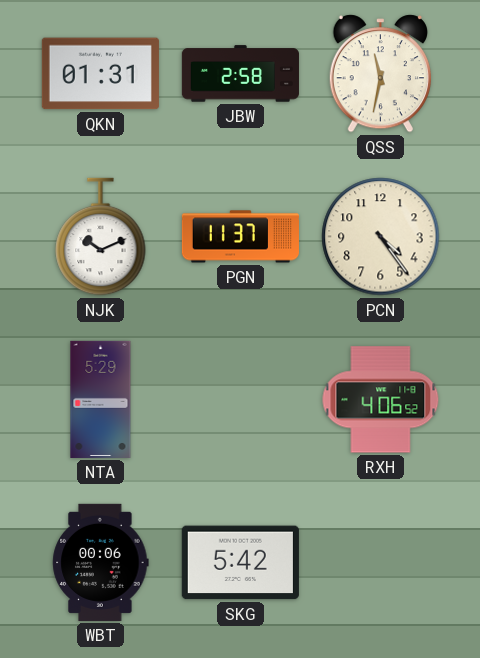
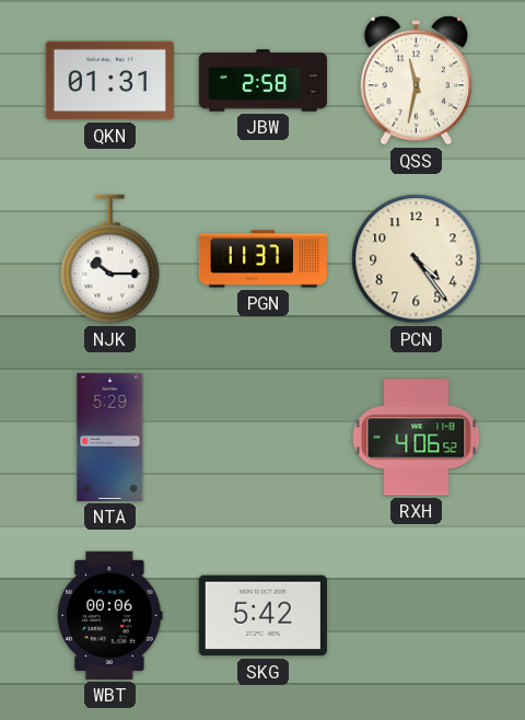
NJK: 10:11 -> 10:15 (110, 259)
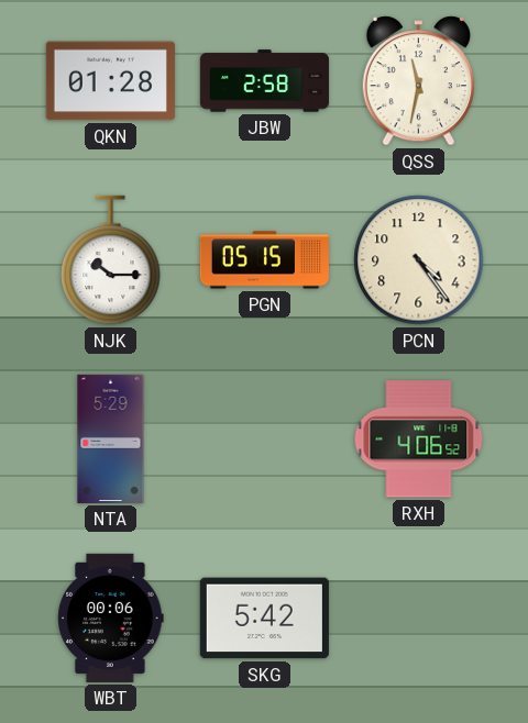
QKN: 01:31 -> 01:28 (110, 81)
PGN: 11:37 -> 05:15 (264, 260)
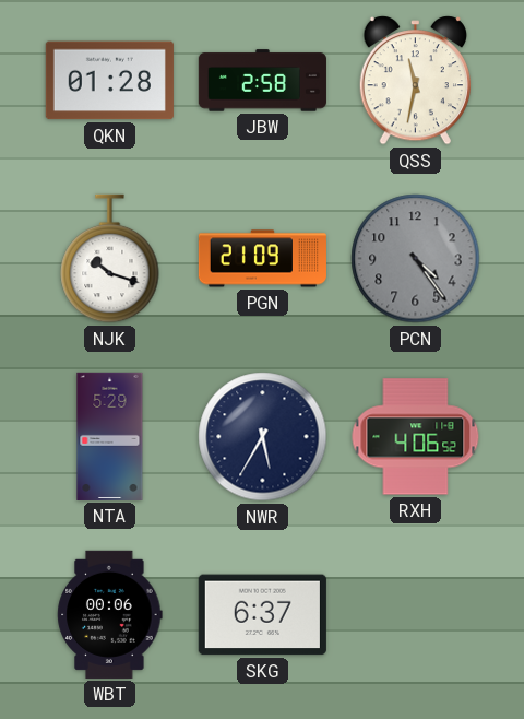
NJK: 10:15 -> 10:18 (110, 259)
PGN: 05:15 -> 21:09 (262, 259)
PCN dial: cream -> grey (416, 259)
NWR: none -> 5:35 (263, 437)
SKG: 5:42 -> 6:37 (262, 615)
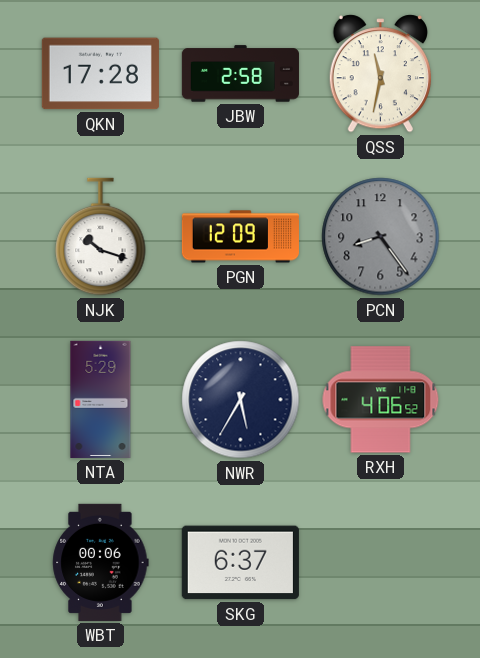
QKN: 01:28 -> 17:28 (100, 74)
PGN: 21:09 -> 12:09 (240, 237)
PCN: 4:24 -> 8:24 (381, 237)
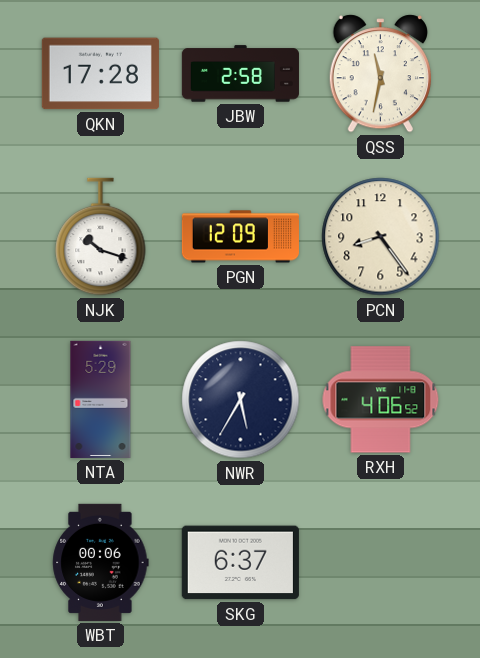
PCN dial: grey -> cream (381, 237)
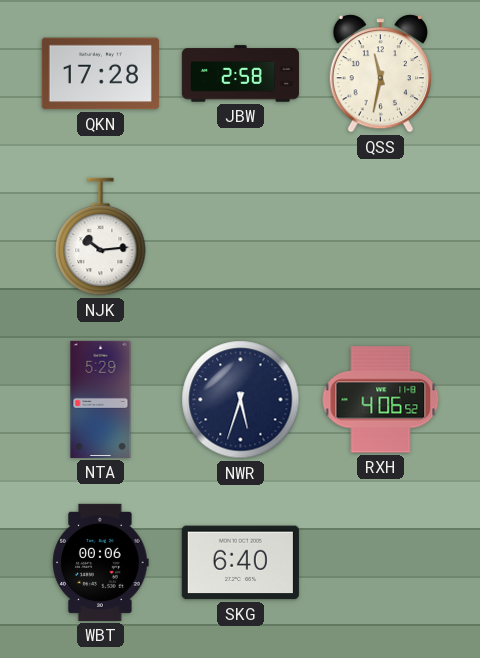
NJK: 10:18 -> 10:14 (101, 237)
PGN: 12:09 -> none (240, 237)
PCN: 8:24 -> none (381, 237)
NWR: 5:35 -> 5:33 (241, 400)
SKG: 6:37 -> 6:40 (240, 563)
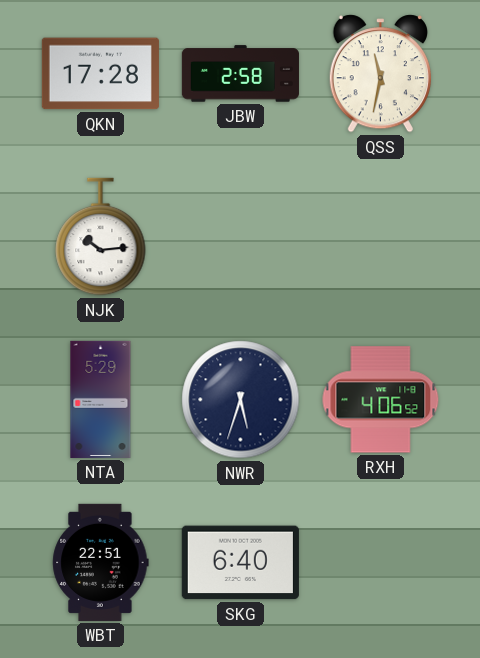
WBT: 00:06 -> 22:51 (101, 562)
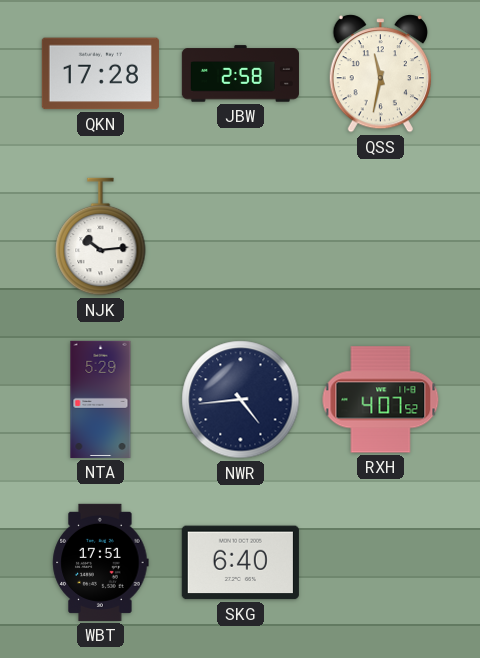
NWR: 5:33 -> 4:44 (241, 400)
RXH: 4:06 -> 4:07 (381, 400)
WBT: 22:51 -> 17:51 (101, 562)
